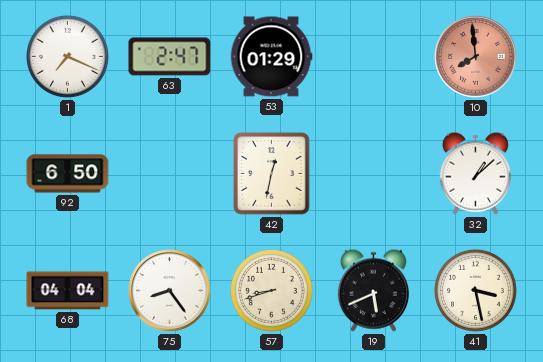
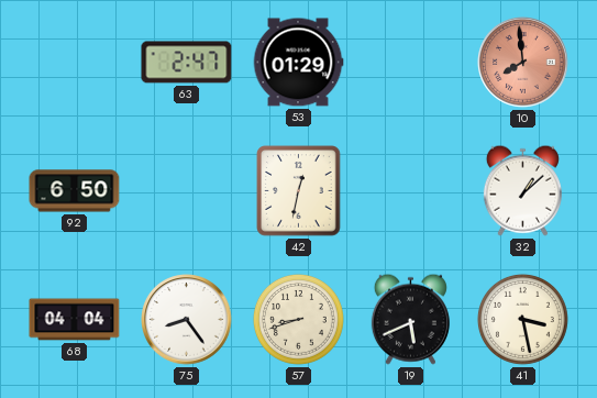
1: 7:19 -> none (67, 56)
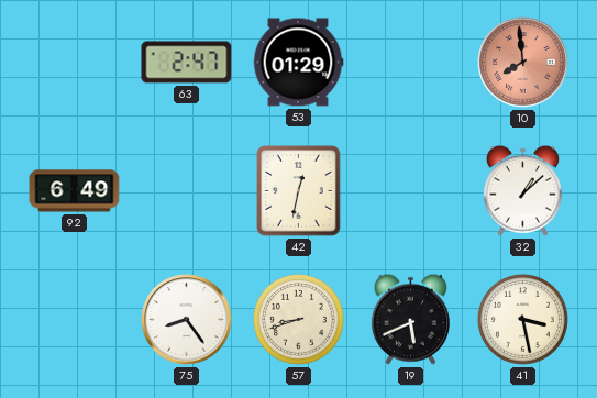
92: 6:50 -> 6:49 (75, 191)
68: 04:04 -> none (75, 320)
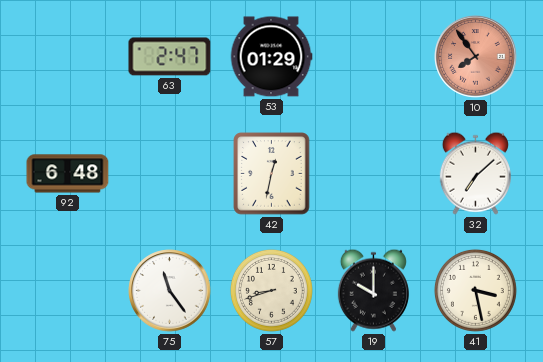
10: 7:59 -> 7:54 (476, 57)
92: 6:49 -> 6:48 (68, 174)
32: 1:08 -> 7:08 (475, 173)
75: 8:24 -> 11:24 (170, 291)
19: 5:41 -> 10:00 (373, 290)
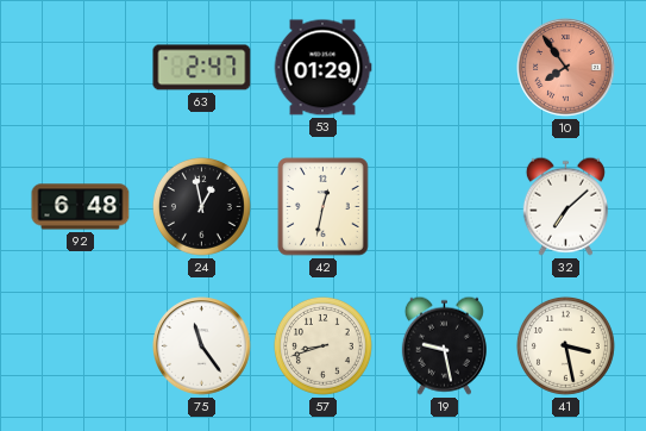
24: none -> 12:58 (201, 206)
19: 10:00 -> 9:28 (444, 345)
